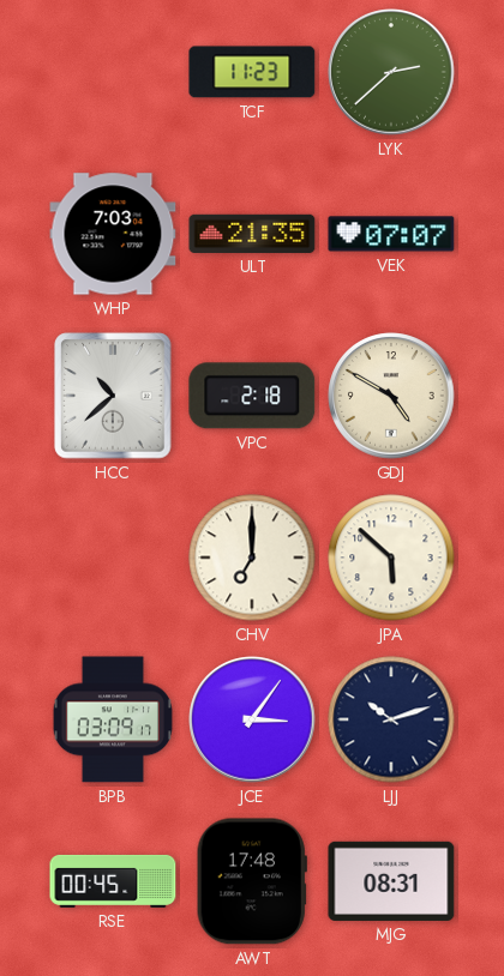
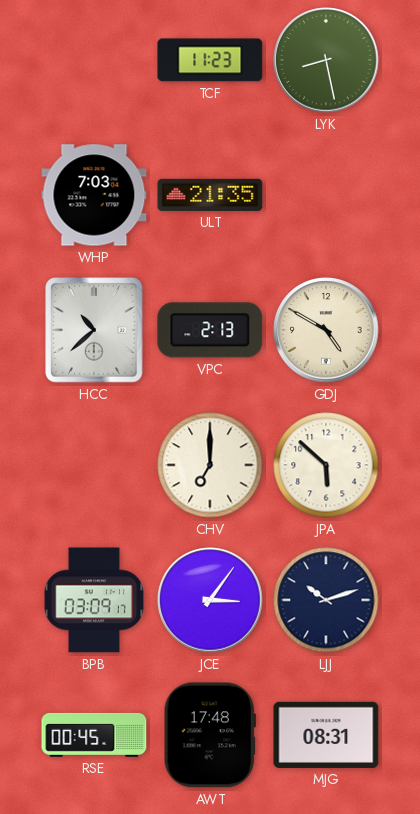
LYK: 2:38 -> 8:28 (326, 60)
VEK: 07:07 -> none (391, 234)
VPC: 2:18 -> 2:13 (210, 330)
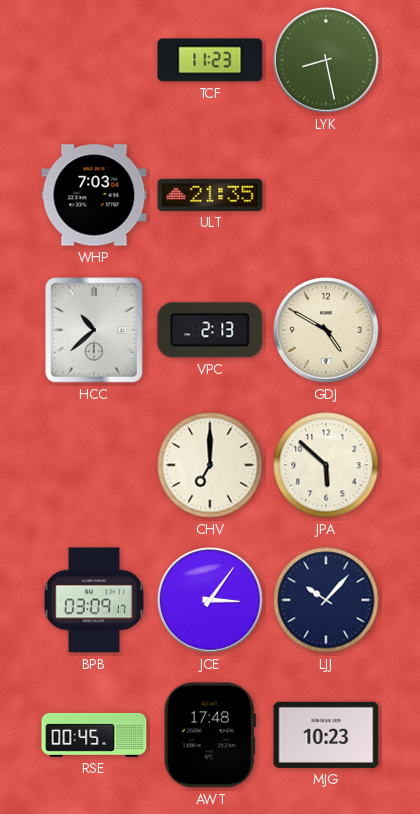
LJJ: 10:12 -> 10:07 (326, 600)
MJG: 08:31 -> 10:23 (326, 735)
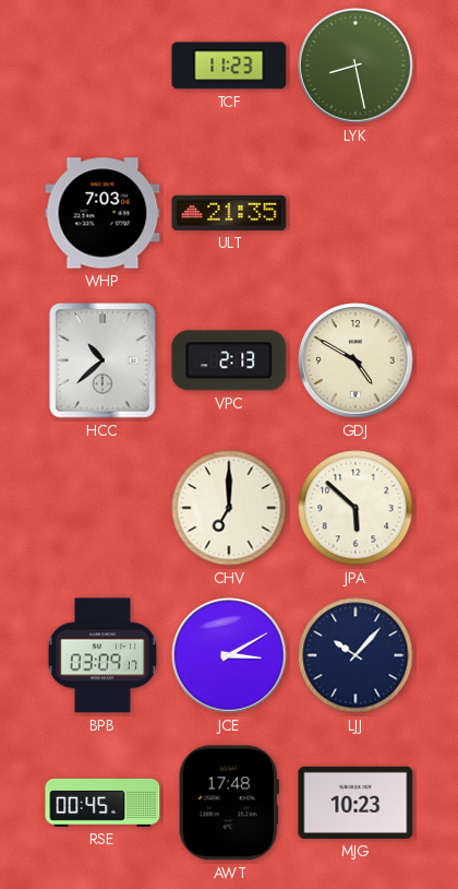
JCE: 3:06 -> 3:10 (229, 655)
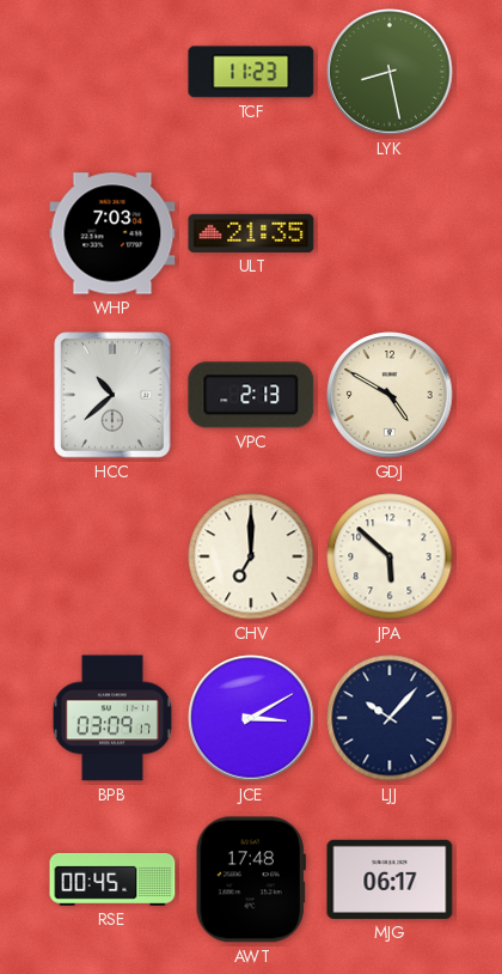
MJG: 10:23 -> 06:17 (390, 879)
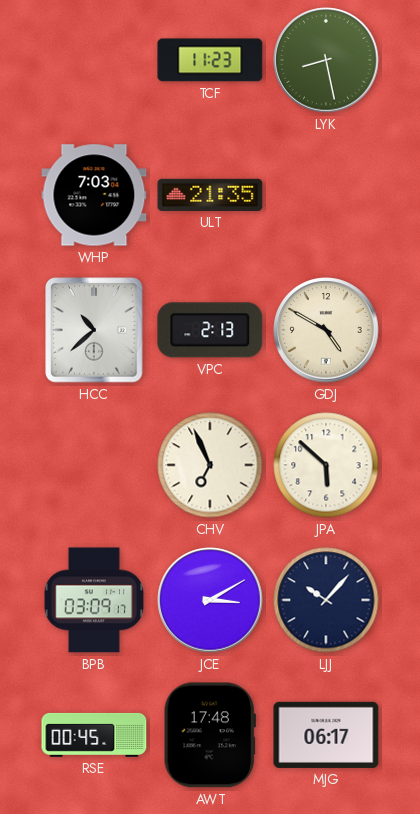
CHV: 7:00 -> 6:56 (210, 465)
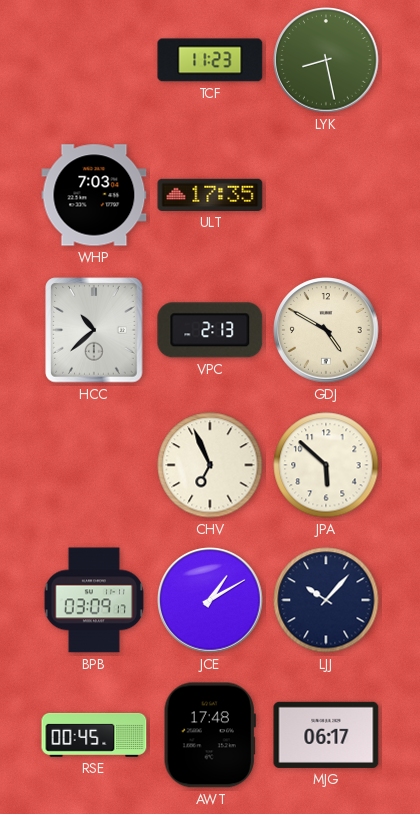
ULT: 21:35 -> 17:35 (210, 195)
JCE: 3:10 -> 1:10 (210, 600)
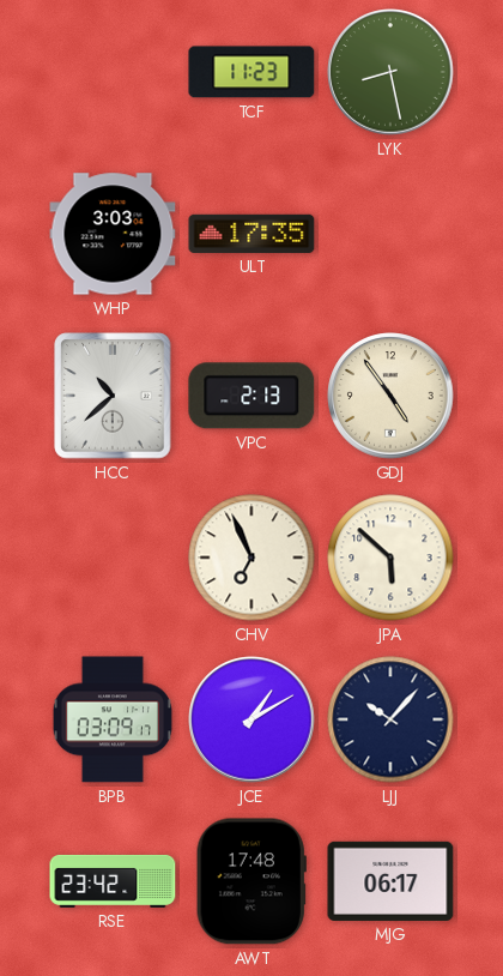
WHP: 7:03 -> 3:03 (113, 234)
GDJ: 4:50 -> 4:54 (390, 396)
RSE: 00:45 -> 23:42 (113, 881)
